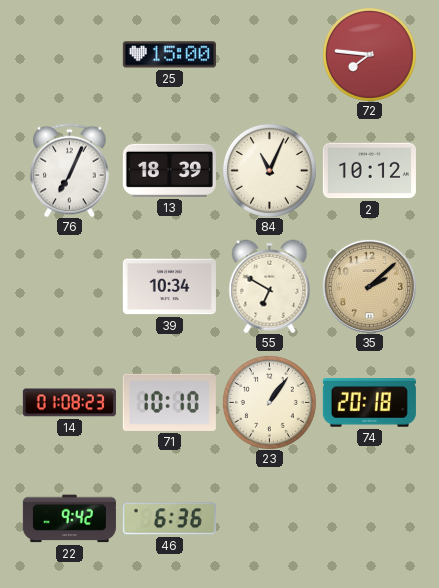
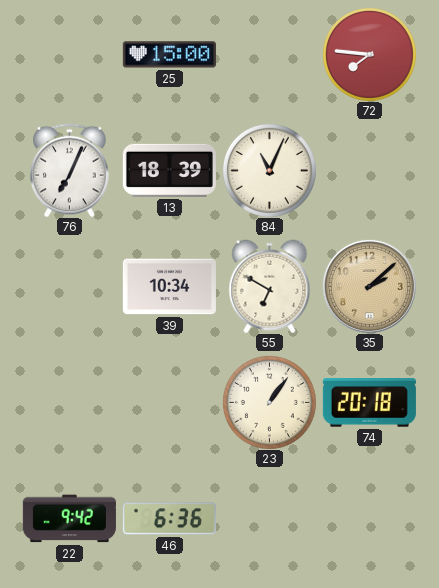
2: 10:12 -> none (369, 171)
14: 01:08 -> none (69, 403)
71: 10:10 -> none (169, 402)
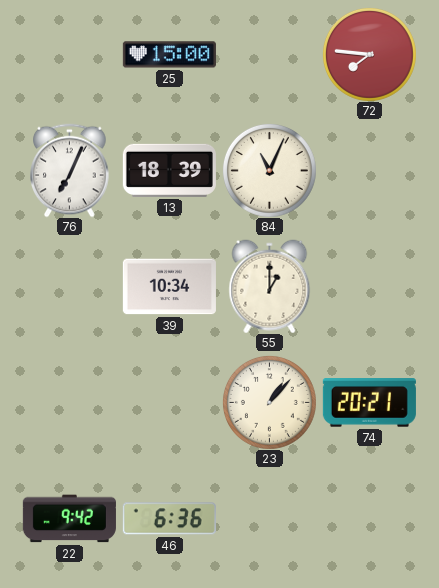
55: 6:50 -> 1:00 (270, 286)
35: 2:08 -> none (369, 286)
23: 1:06 -> 1:07 (269, 402)
74: 20:18 -> 20:21 (369, 403)
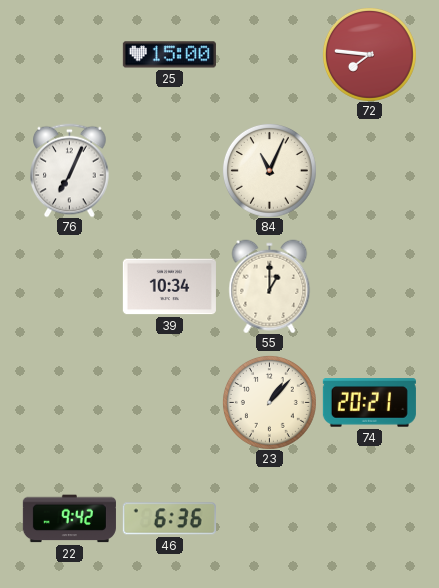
13: 18:39 -> none (169, 170)
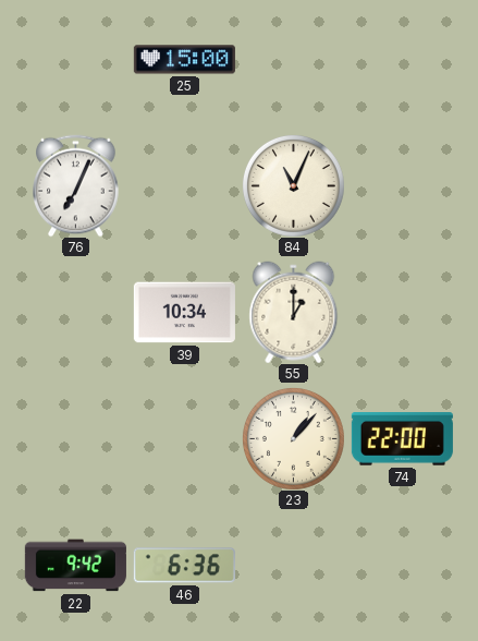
72: 7:46 -> none (369, 54)
74: 20:21 -> 22:00 (402, 439)
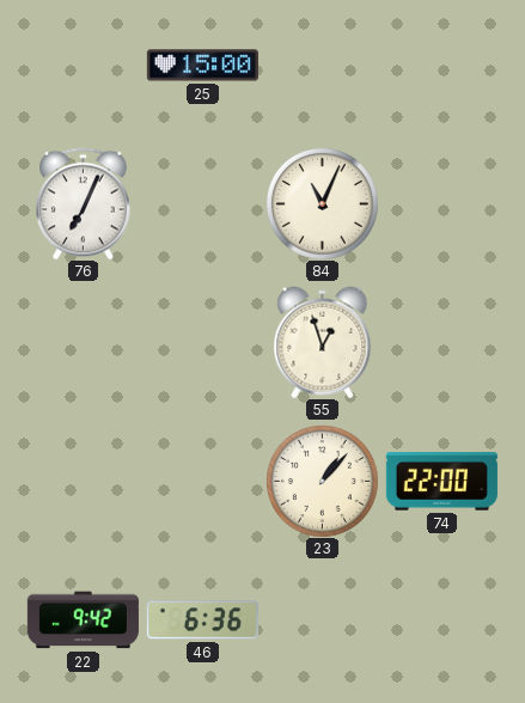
39: 10:34 -> none (184, 313)
55: 1:00 -> 12:57 (323, 342)
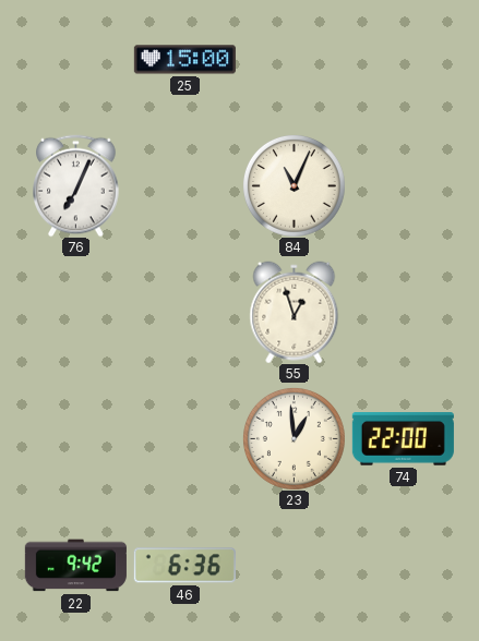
23: 1:07 -> 12:59 (294, 438)
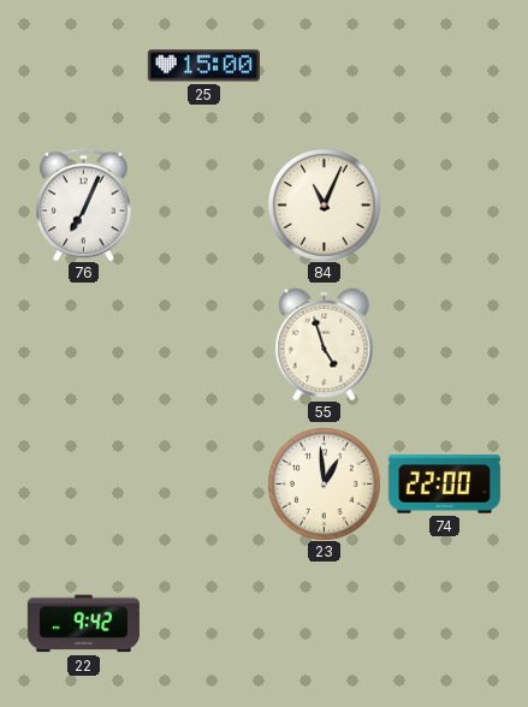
55: 12:57 -> 4:57 (325, 344)
46: 6:36 -> none (184, 566)
